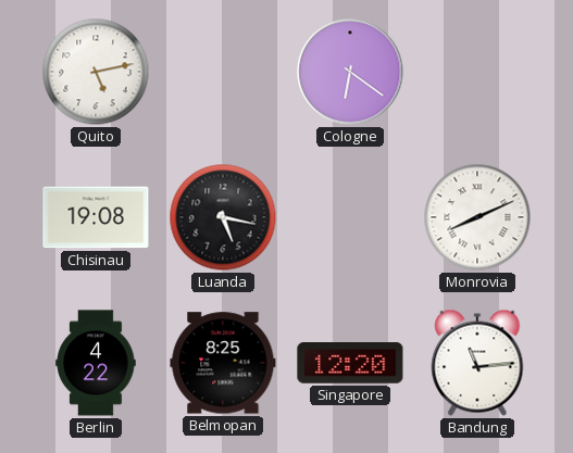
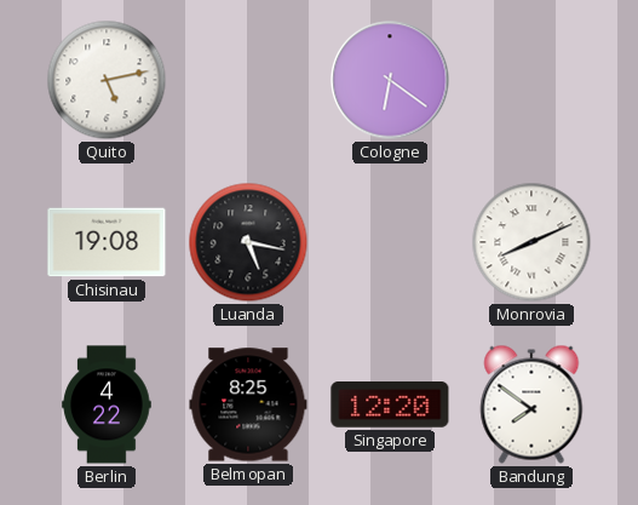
Bandung: 11:14 -> 7:51 (531, 404)
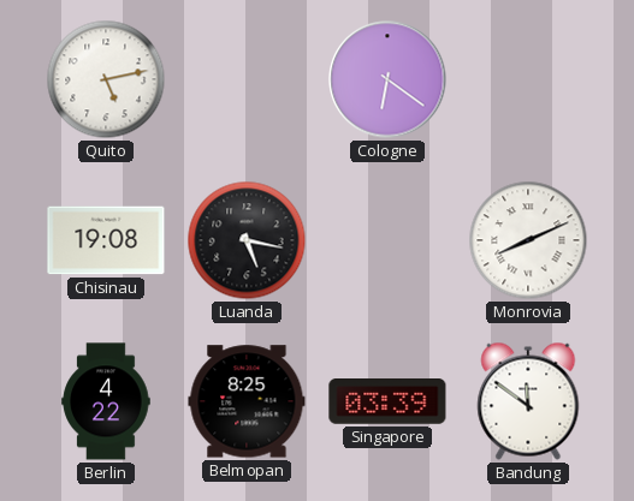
Singapore: 12:20 -> 03:39 (387, 402)
Bandung: 7:51 -> 11:51 (528, 401)
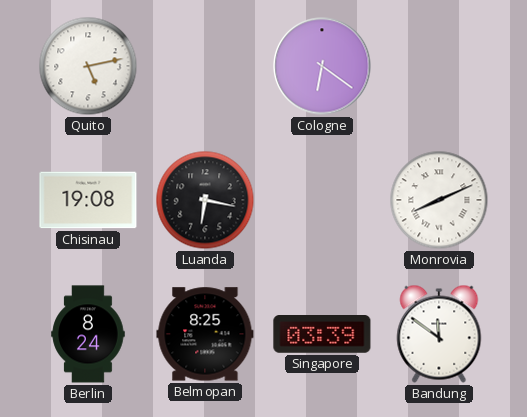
Luanda: 5:17 -> 6:17 (205, 200)
Berlin: 4:22 -> 8:24 (88, 334)
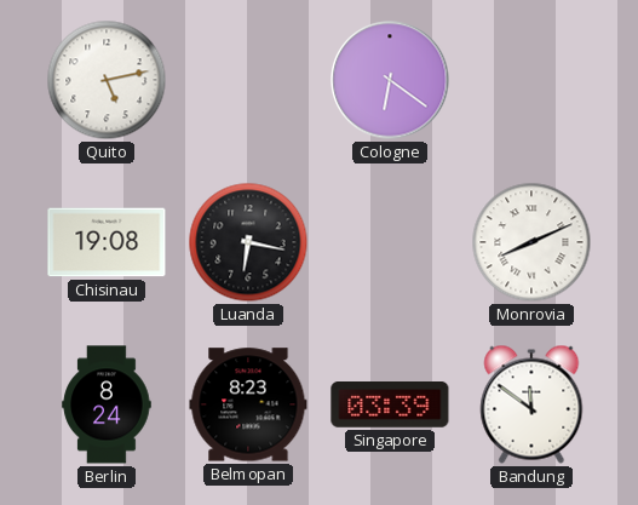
Belmopan: 8:25 -> 8:23 (248, 404)
